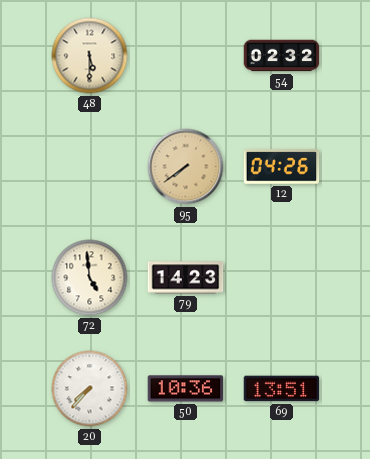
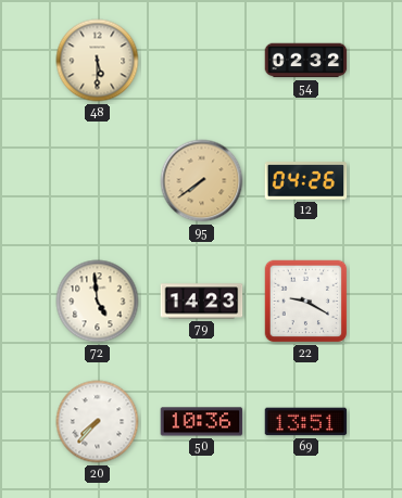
22: none -> 9:20 (306, 302)
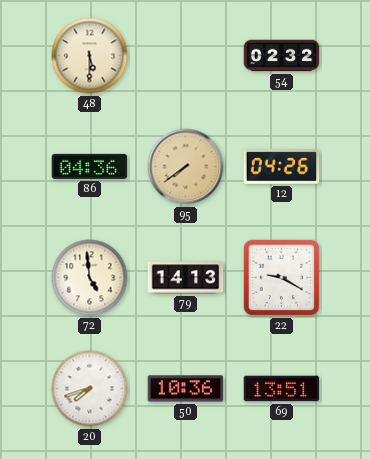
86: none -> 04:36 (90, 166)
79: 14:23 -> 14:13 (186, 278)
20: 7:37 -> 7:42 (90, 389)
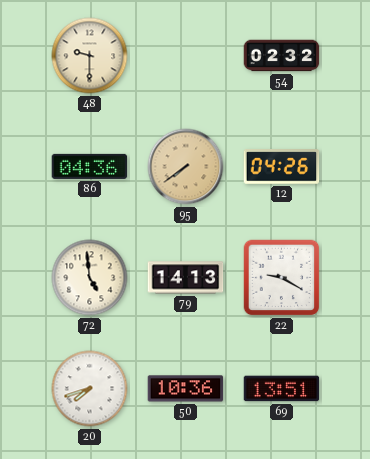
48: 5:30 -> 9:30 (90, 56)
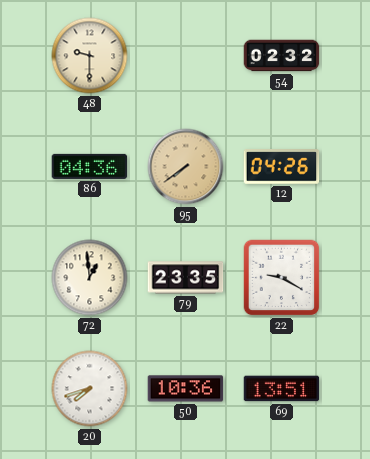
72: 4:59 -> 12:59 (90, 278)
79: 14:13 -> 23:35 (186, 278)
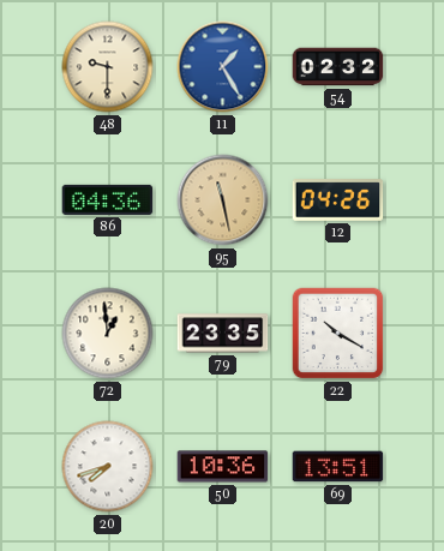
11: none -> 1:25 (223, 67)
95: 7:39 -> 11:28 (223, 200)
22: 9:20 -> 10:20 (338, 334)
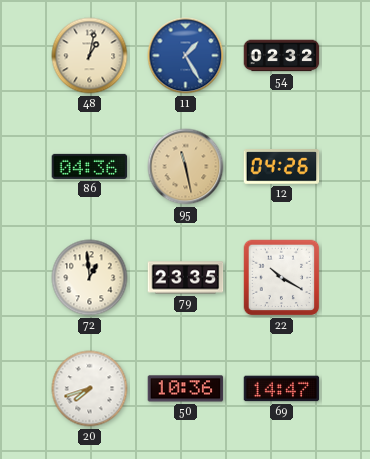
48: 9:30 -> 1:02 (90, 56)
69: 13:51 -> 14:47 (282, 389)
